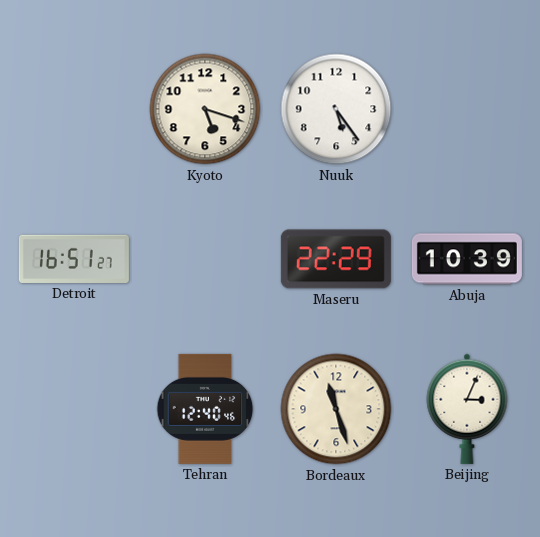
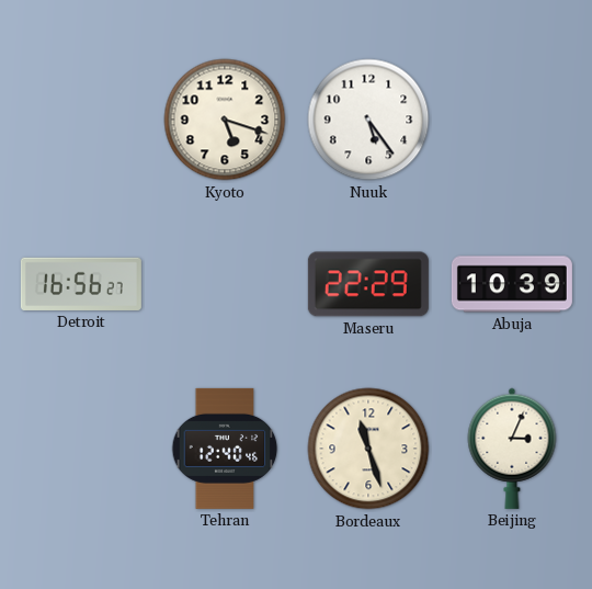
Detroit: 16:51 -> 16:56 (81, 284)
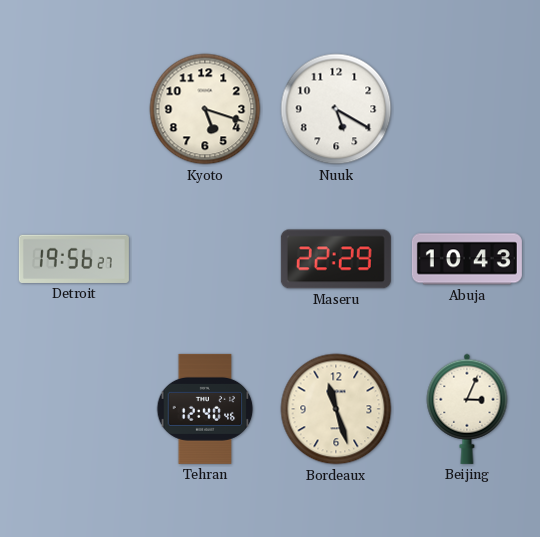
Nuuk: 5:24 -> 5:20 (336, 109)
Detroit: 16:56 -> 19:56 (74, 259)
Abuja: 10:39 -> 10:43 (467, 259)
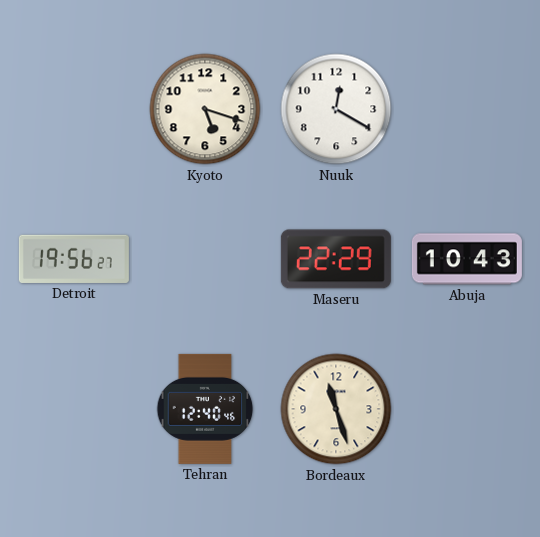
Nuuk: 5:20 -> 12:20 (336, 109)
Beijing: 3:04 -> none (467, 409)
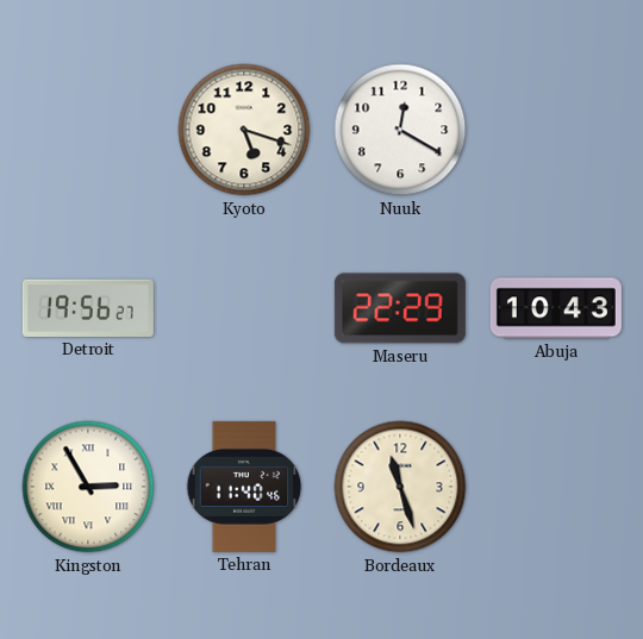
Kingston: none -> 2:55 (88, 487)
Tehran: 12:40 -> 11:40 (244, 487)
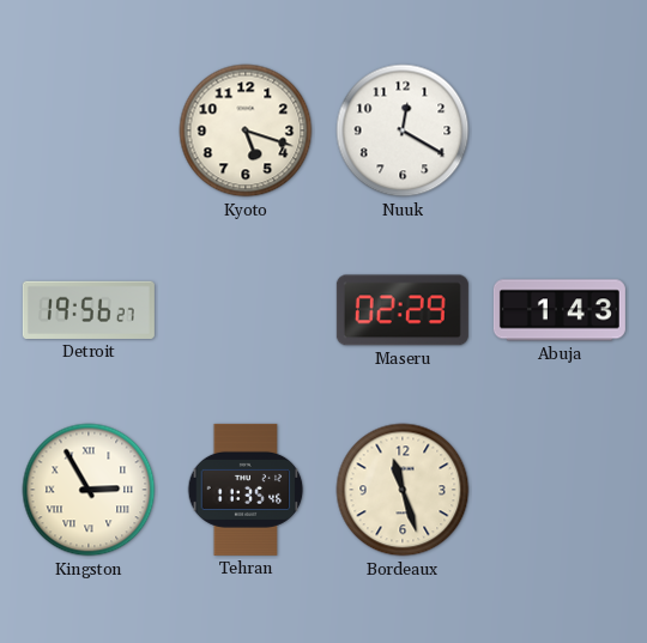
Maseru: 22:29 -> 02:29 (403, 310)
Abuja: 10:43 -> 1:43 (560, 310)
Tehran: 11:40 -> 11:35 (246, 490)
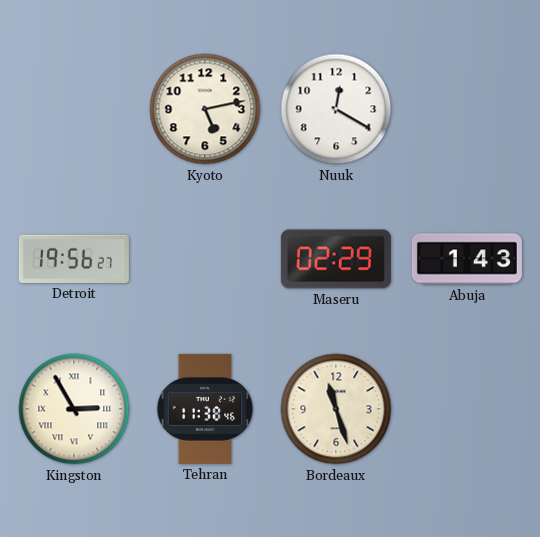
Kyoto: 5:18 -> 5:13 (205, 109)
Tehran: 11:35 -> 11:38 (205, 409)
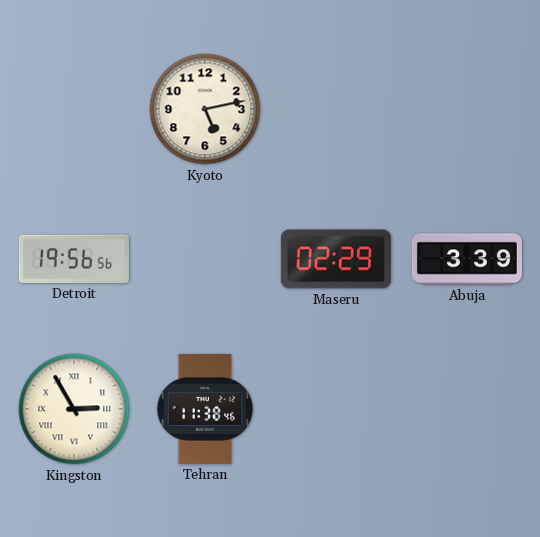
Nuuk: 12:20 -> none (336, 109)
Detroit: 19:56:27 -> 19:56:56 (74, 259)
Abuja: 1:43 -> 3:39 (467, 259)
Bordeaux: 11:27 -> none (336, 409)
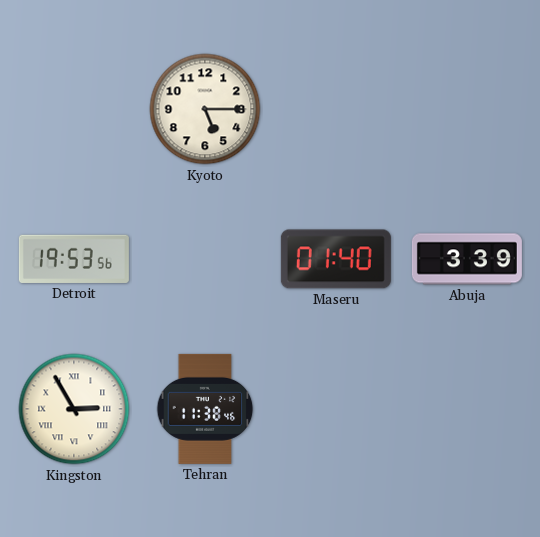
Kyoto: 5:13 -> 5:15 (205, 109)
Detroit: 19:56 -> 19:53 (74, 259)
Maseru: 02:29 -> 01:40 (336, 259)
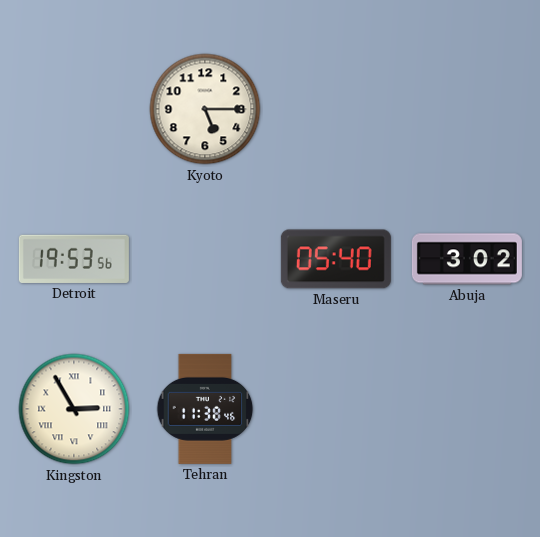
Maseru: 01:40 -> 05:40 (336, 259)
Abuja: 3:39 -> 3:02 (467, 259)
